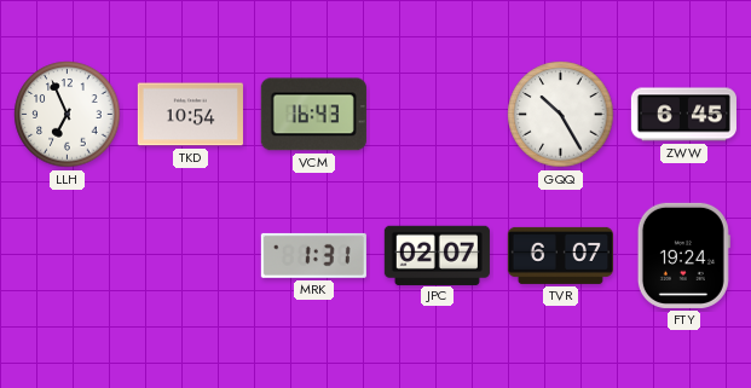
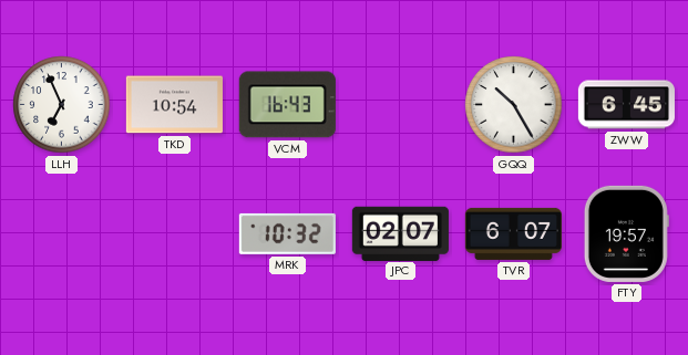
MRK: 1:31 -> 10:32 (287, 233)
FTY: 19:24 -> 19:57 (626, 233)
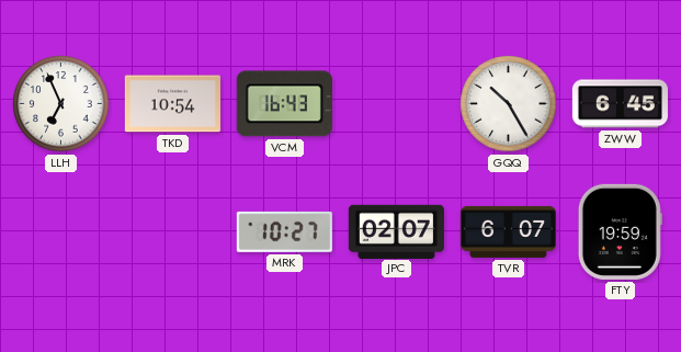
MRK: 10:32 -> 10:27 (284, 231)
FTY: 19:57 -> 19:59 (620, 231)
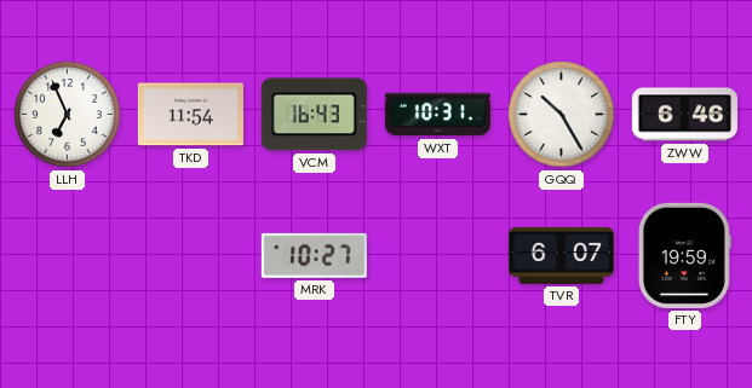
TKD: 10:54 -> 11:54 (190, 115)
WXT: none -> 10:31 (437, 115)
ZWW: 6:45 -> 6:46 (684, 115)
JPC: 02:07 -> none (396, 231)
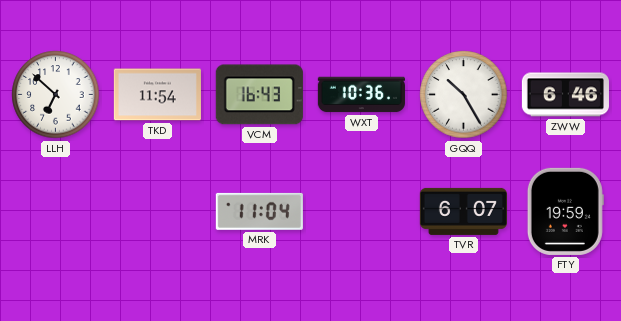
LLH: 6:56 -> 6:52 (56, 95)
WXT: 10:31 -> 10:36 (361, 95)
MRK: 10:27 -> 11:04 (259, 211)
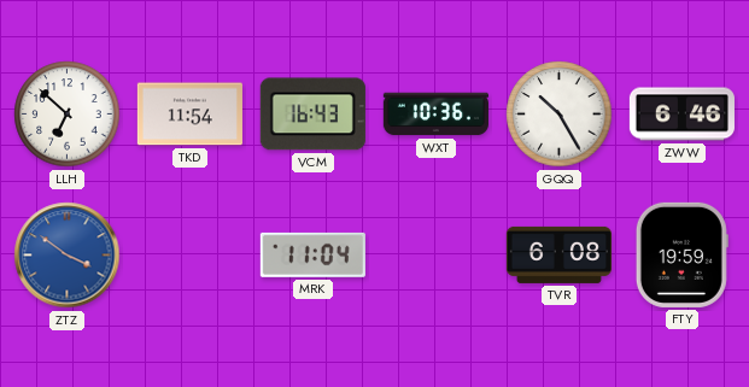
ZTZ: none -> 3:51 (68, 256)
TVR: 6:07 -> 6:08 (558, 254)
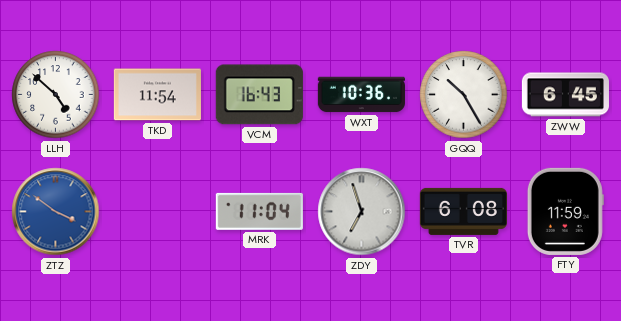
LLH: 6:52 -> 4:52 (56, 95)
ZWW: 6:46 -> 6:45 (565, 95)
ZDY: none -> 6:57 (362, 212)
FTY: 19:59 -> 11:59 (565, 211)
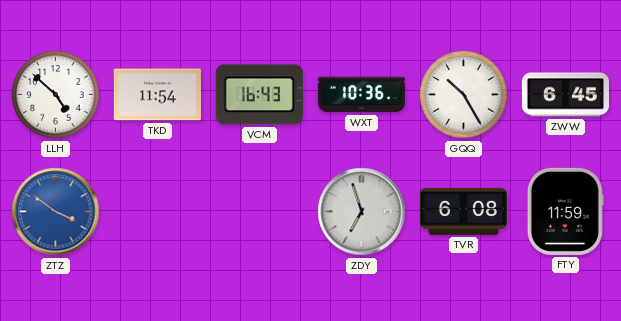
MRK: 11:04 -> none (259, 211)
